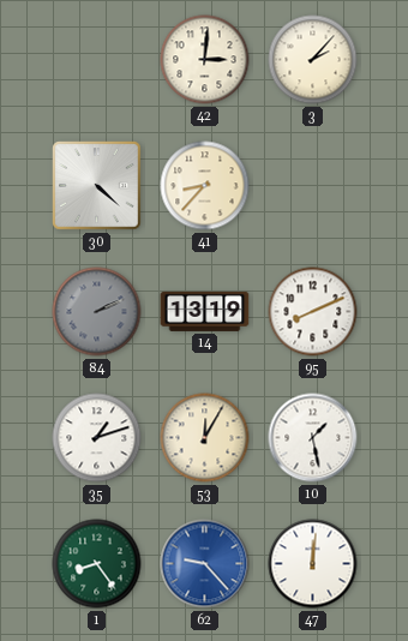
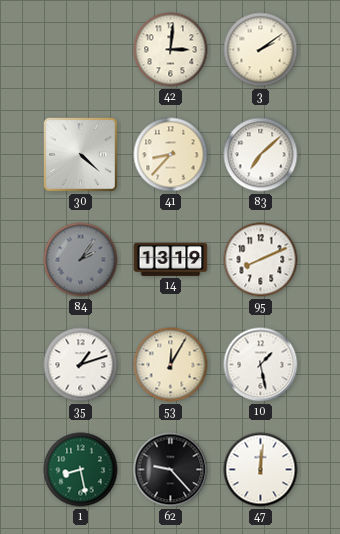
3: 2:07 -> 2:09 (261, 50)
83: none -> 7:08 (261, 155)
84: 2:11 -> 2:06 (81, 260)
1: 8:24 -> 8:28 (81, 470)
62 dial: blue -> black (171, 470)
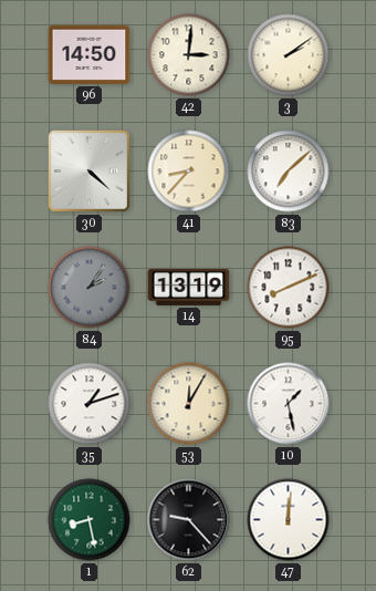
96: none -> 14:50 (90, 54)
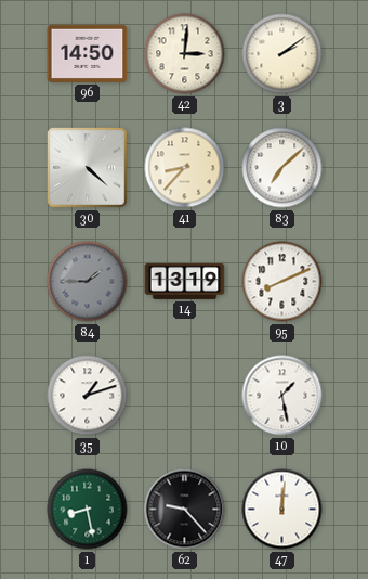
84: 2:06 -> 1:45 (88, 282)
53: 12:05 -> none (189, 404)
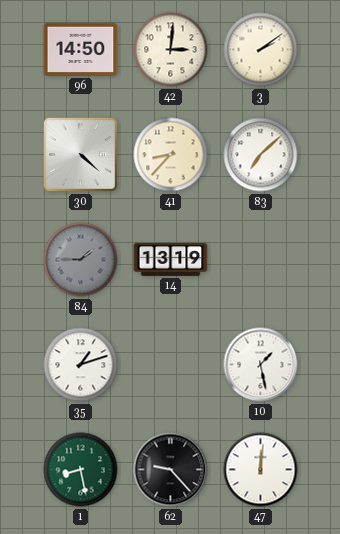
95: 8:11 -> none (282, 282)
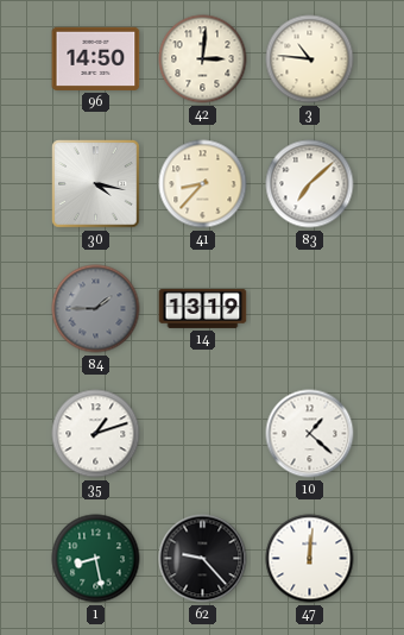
3: 2:09 -> 10:46 (310, 59)
30: 4:22 -> 4:17 (96, 184)
10: 1:28 -> 1:22 (310, 434)
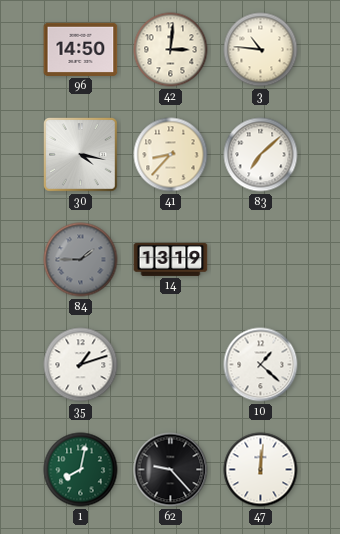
1: 8:28 -> 8:02 (81, 470)
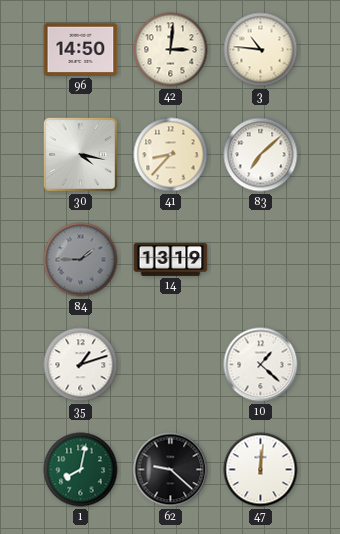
62: 9:23 -> 9:22 (171, 470)
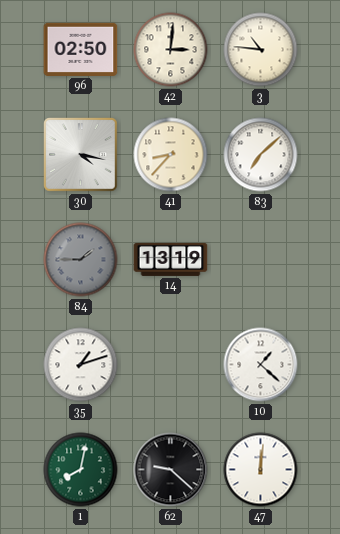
96: 14:50 -> 02:50 (81, 49)
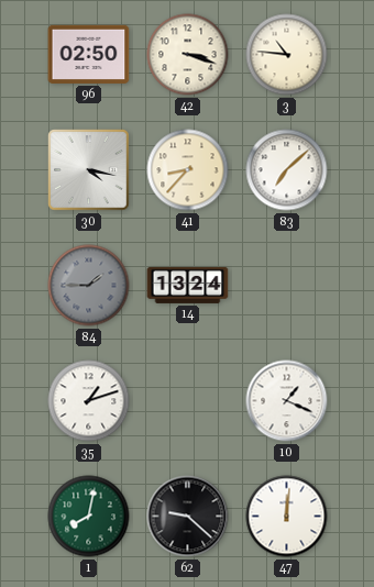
42: 3:01 -> 3:18 (188, 55)
14: 13:19 -> 13:24 (188, 285)
10: 1:22 -> 1:19 (287, 401)
